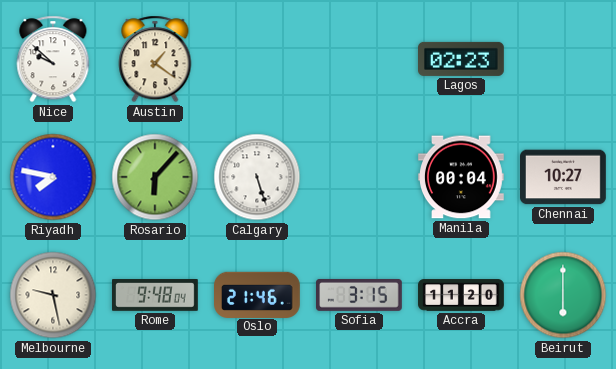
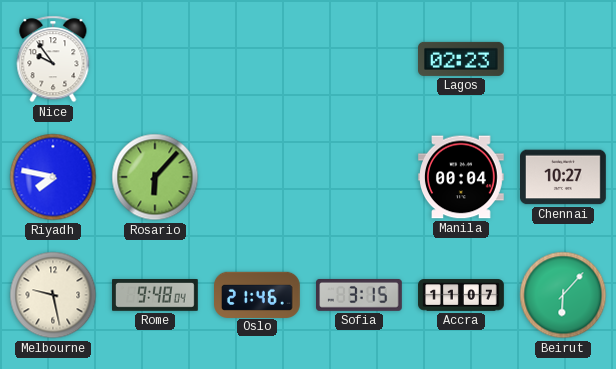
Nice: 9:52 -> 9:54 (53, 59)
Austin: 1:21 -> none (155, 59)
Calgary: 5:27 -> none (257, 177)
Accra: 11:20 -> 11:07 (461, 295)
Beirut: 6:00 -> 6:07 (563, 295)
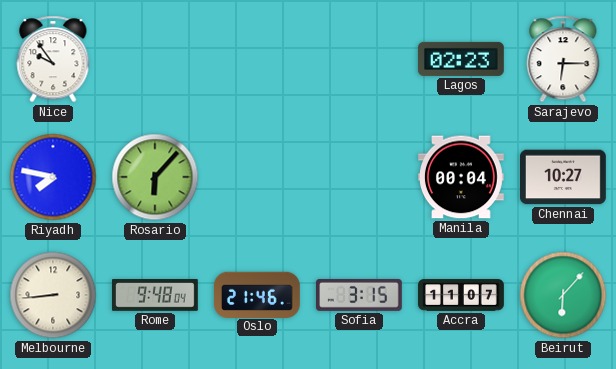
Sarajevo: none -> 6:15 (563, 59)
Melbourne: 9:28 -> 8:44 (53, 295)
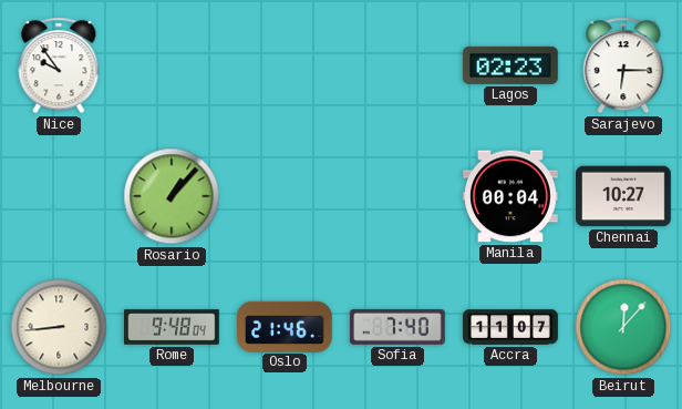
Riyadh: 7:47 -> none (53, 177)
Rosario: 6:07 -> 1:07 (172, 196)
Sofia: 3:15 -> 7:40 (399, 327)
Beirut: 6:07 -> 12:07 (623, 327)
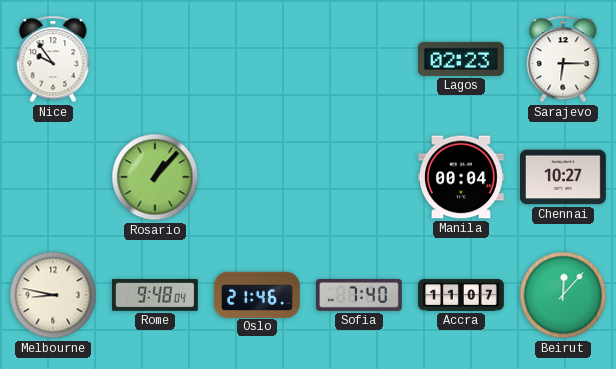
Melbourne: 8:44 -> 8:47 (53, 295)
